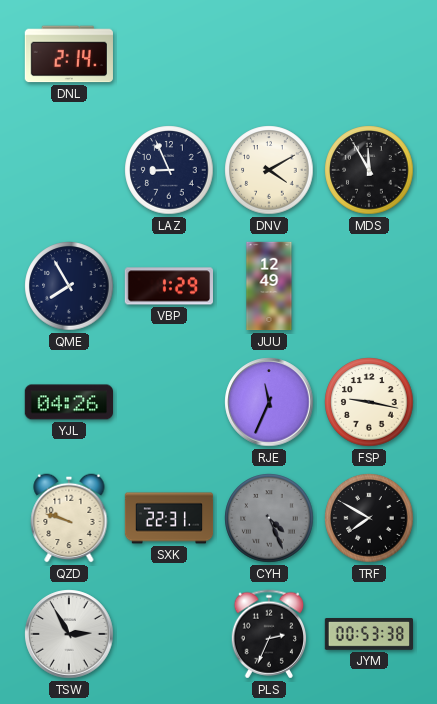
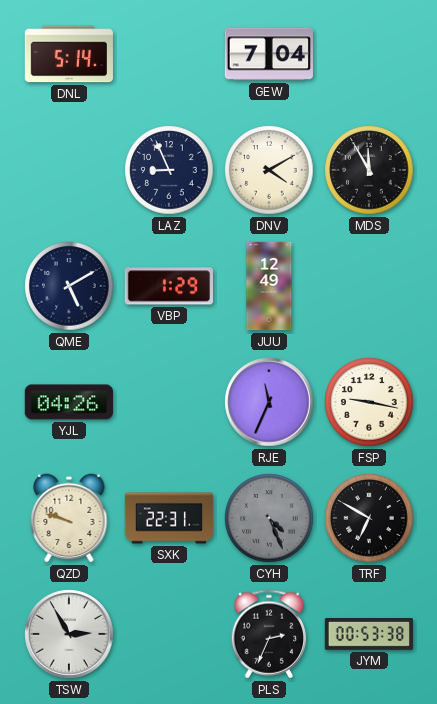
DNL: 2:14 -> 5:14 (69, 54)
GEW: none -> 7:04 (268, 54)
QME: 7:55 -> 5:10 (69, 286)
TRF: 7:50 -> 6:50 (369, 518)
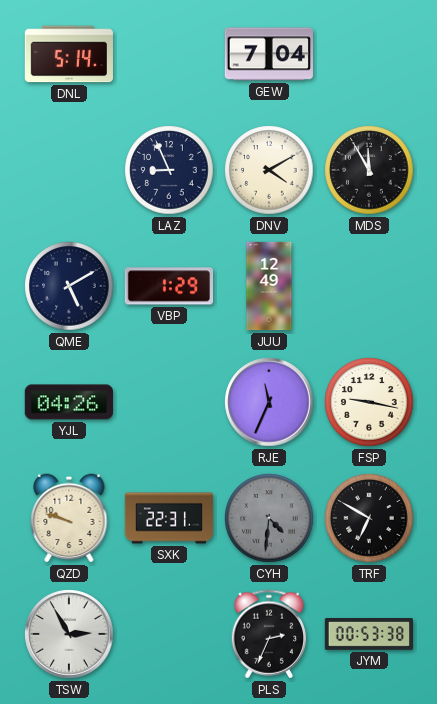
CYH: 4:26 -> 4:31 (269, 518)
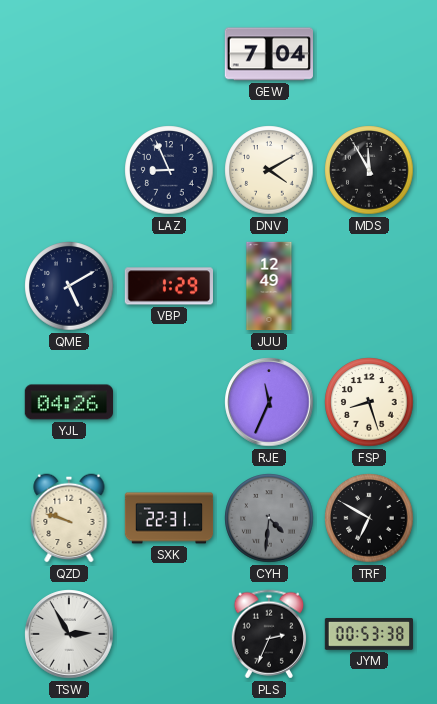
DNL: 5:14 -> none (69, 54)
FSP: 9:17 -> 8:27 (369, 402)
